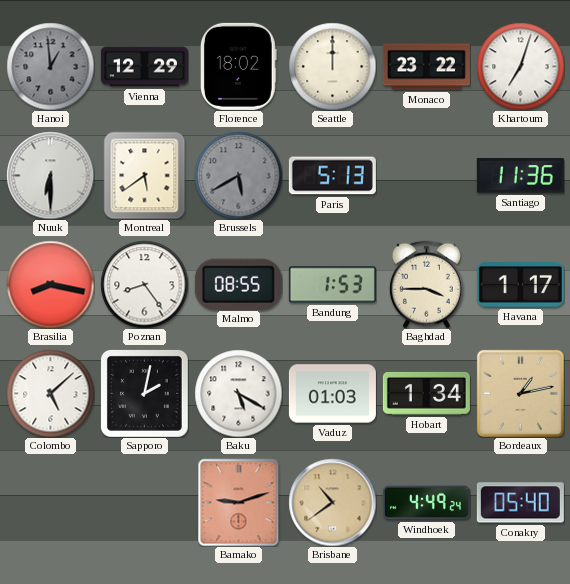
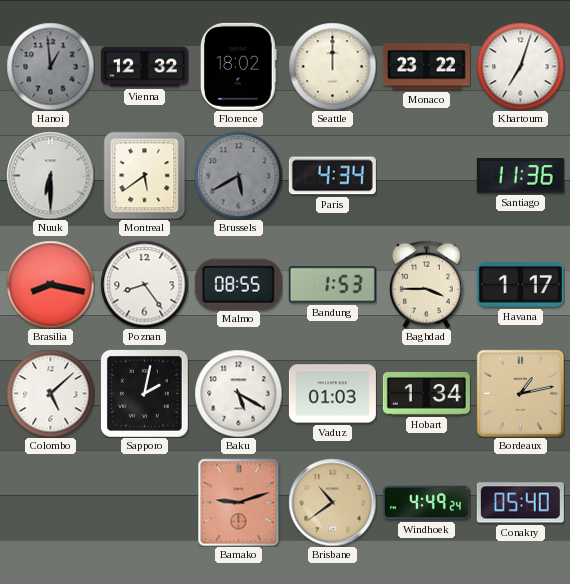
Vienna: 12:29 -> 12:32 (144, 67)
Paris: 5:13 -> 4:34 (332, 176)
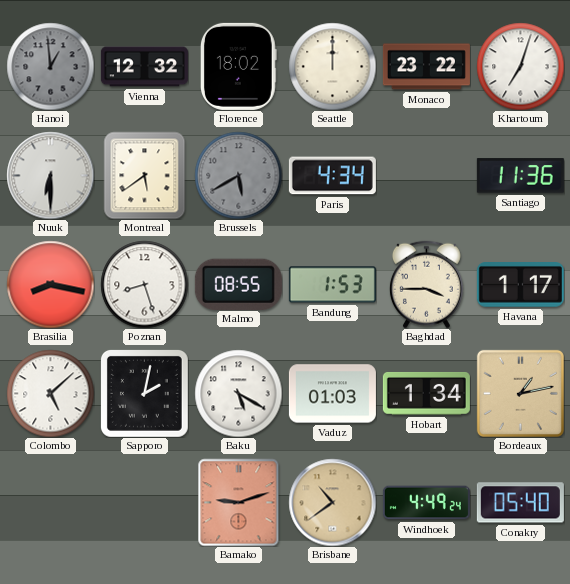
Poznan: 8:24 -> 8:27 (144, 284)
